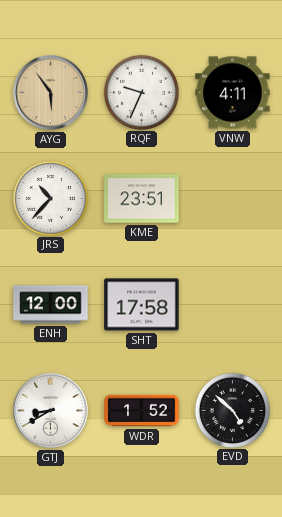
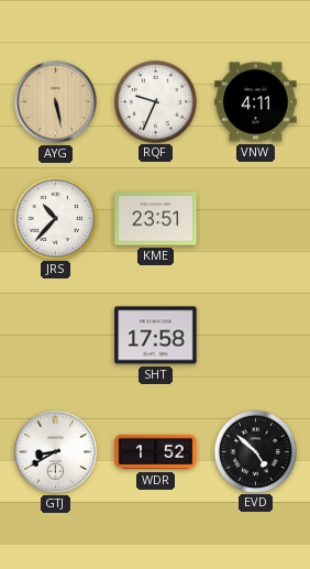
AYG: 5:54 -> 5:28 (56, 102)
ENH: 12:00 -> none (51, 305)
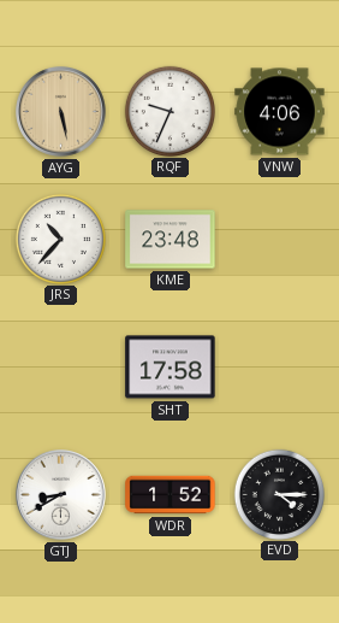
VNW: 4:11 -> 4:06 (280, 112)
KME: 23:51 -> 23:48 (171, 240)
EVD: 4:52 -> 4:15 (279, 494)
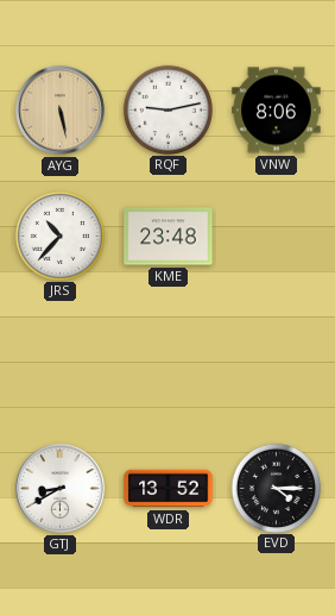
RQF: 9:34 -> 9:13 (167, 109)
VNW: 4:06 -> 8:06 (277, 111)
SHT: 17:58 -> none (171, 368)
WDR: 1:52 -> 13:52 (169, 489)
